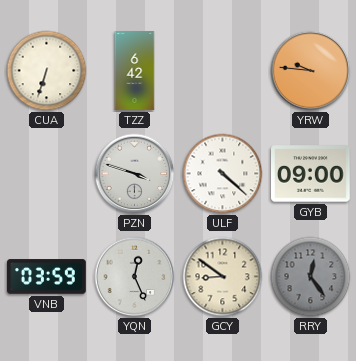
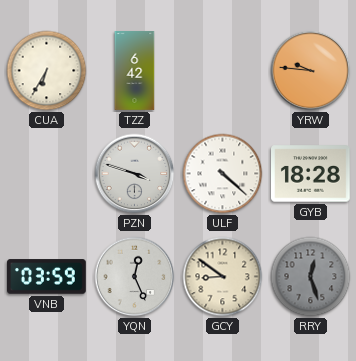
CUA: 6:33 -> 6:35 (47, 71)
GYB: 09:00 -> 18:28 (311, 174)
RRY: 12:24 -> 12:27 (311, 277)
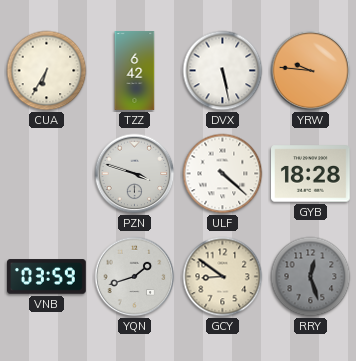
DVX: none -> 5:28 (223, 71)
YQN: 12:26 -> 1:42 (135, 277)
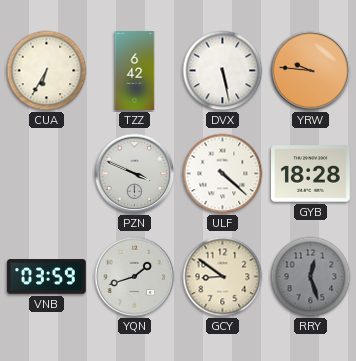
PZN: 3:48 -> 3:49 (135, 174)
